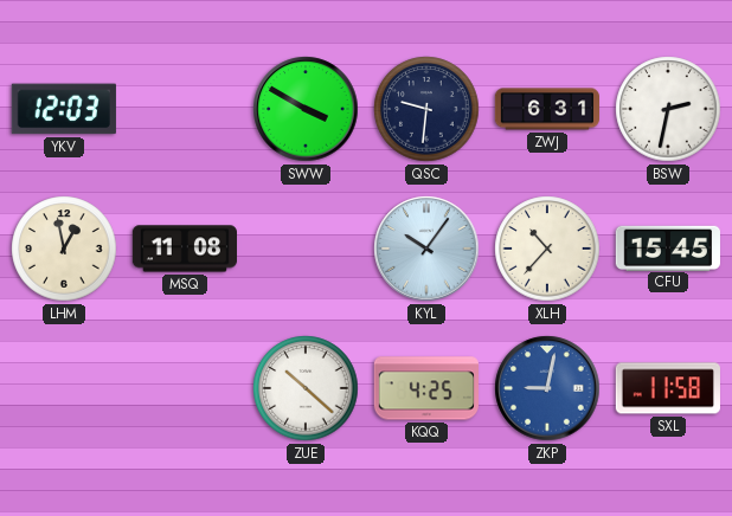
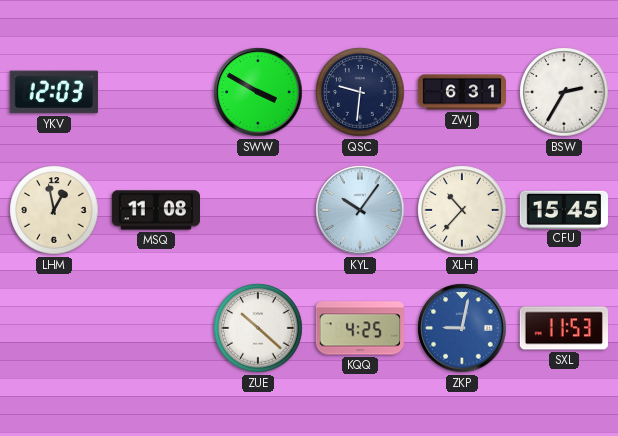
BSW: 2:32 -> 2:35 (564, 92)
SXL: 11:58 -> 11:53 (564, 328)
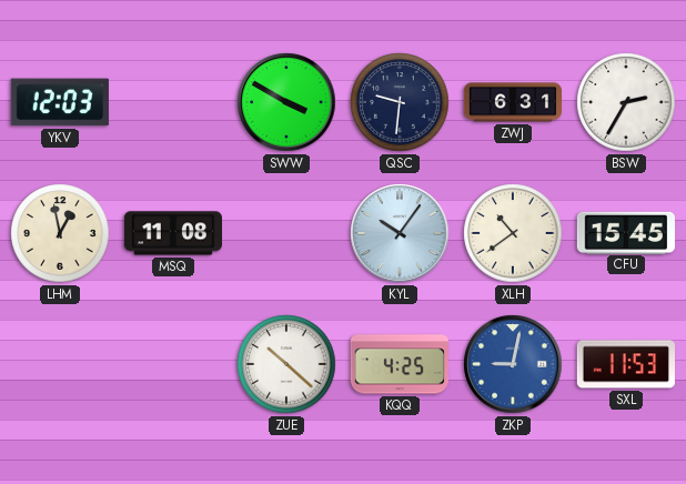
XLH: 10:37 -> 10:39 (513, 233)
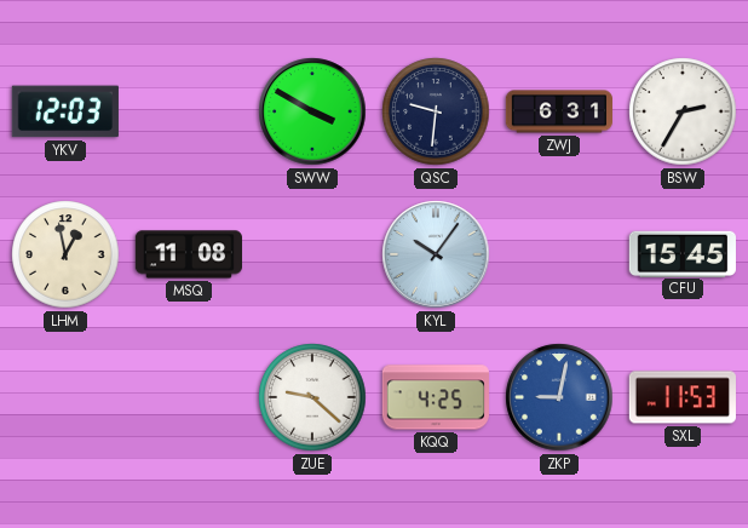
XLH: 10:39 -> none (513, 233)
ZUE: 10:22 -> 9:22 (312, 397)
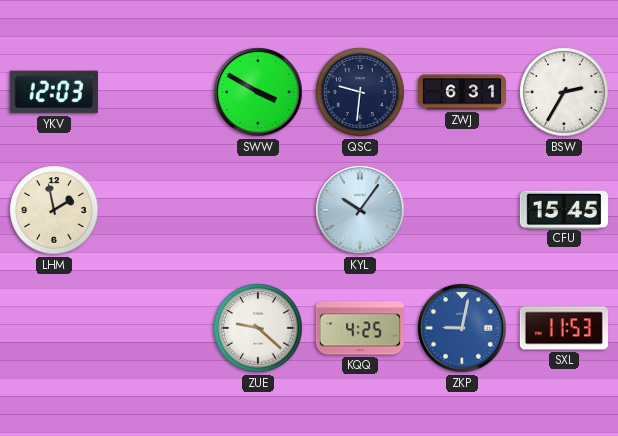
LHM: 12:58 -> 1:58 (54, 210)
MSQ: 11:08 -> none (188, 254)
